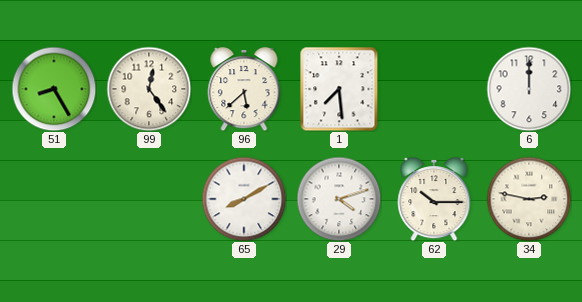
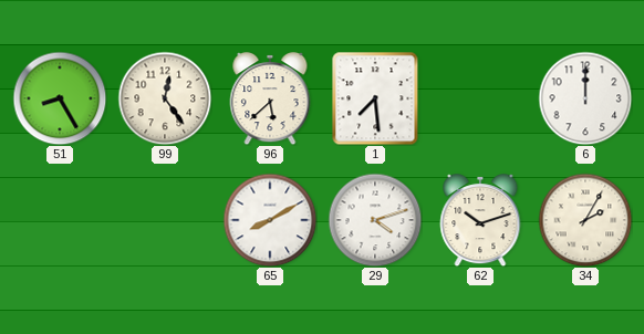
62: 10:15 -> 10:12 (480, 221)
34: 2:47 -> 2:05 (585, 220)
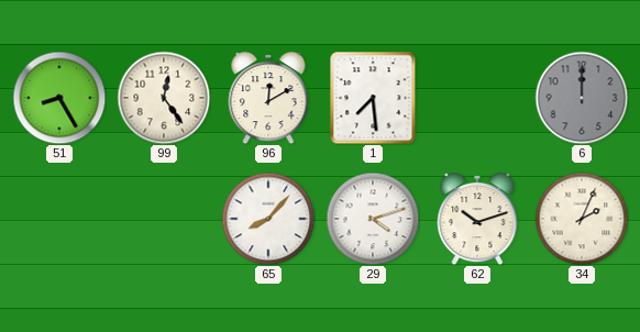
96: 5:38 -> 12:10 (268, 99)
6 dial: white -> grey (582, 98)
65: 8:10 -> 8:07 (268, 219)
34: 2:05 -> 2:04 (582, 219)
